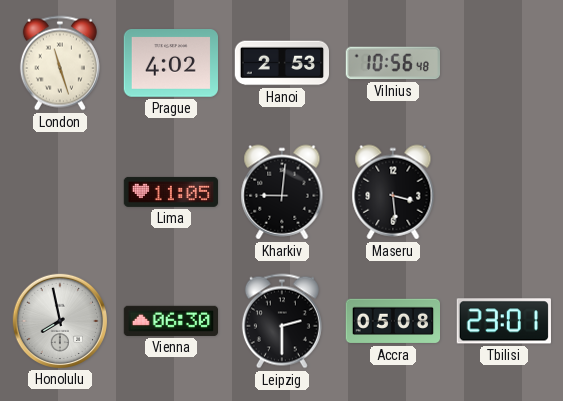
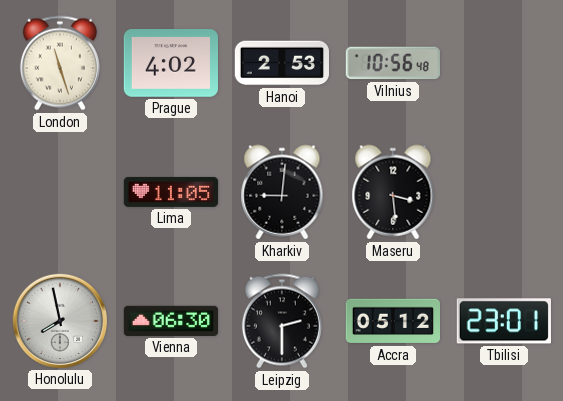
Accra: 05:08 -> 05:12 (392, 321)
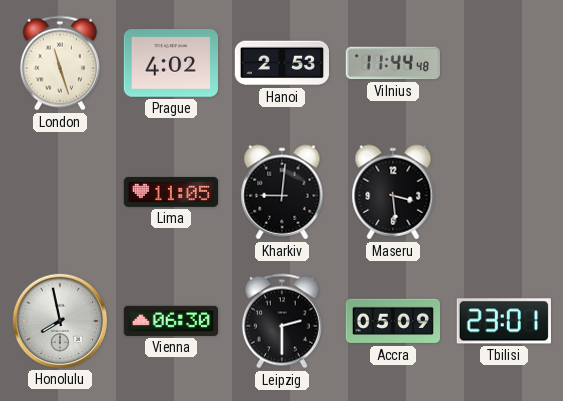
Vilnius: 10:56 -> 11:44 (392, 63)
Accra: 05:12 -> 05:09 (392, 321)
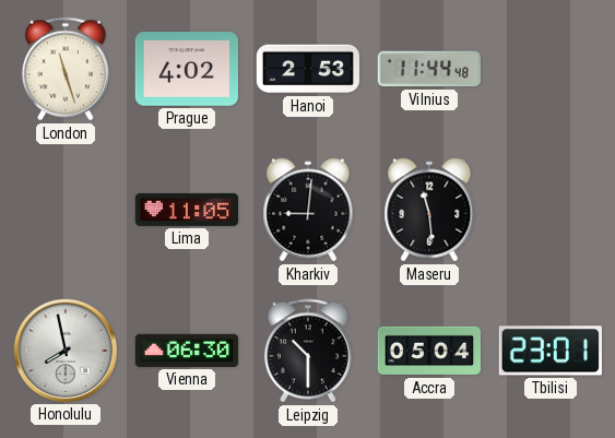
Maseru: 3:29 -> 11:29 (429, 210)
Leipzig: 2:30 -> 10:30 (308, 351)
Accra: 05:09 -> 05:04 (428, 351)
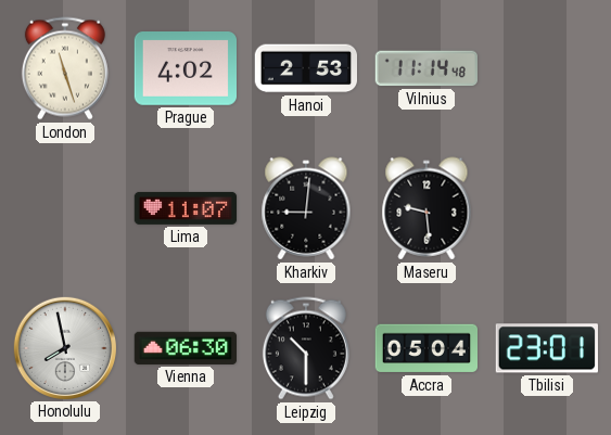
Vilnius: 11:44 -> 11:14 (425, 68)
Lima: 11:05 -> 11:07 (186, 208)
Maseru: 11:29 -> 9:29 (427, 208)
